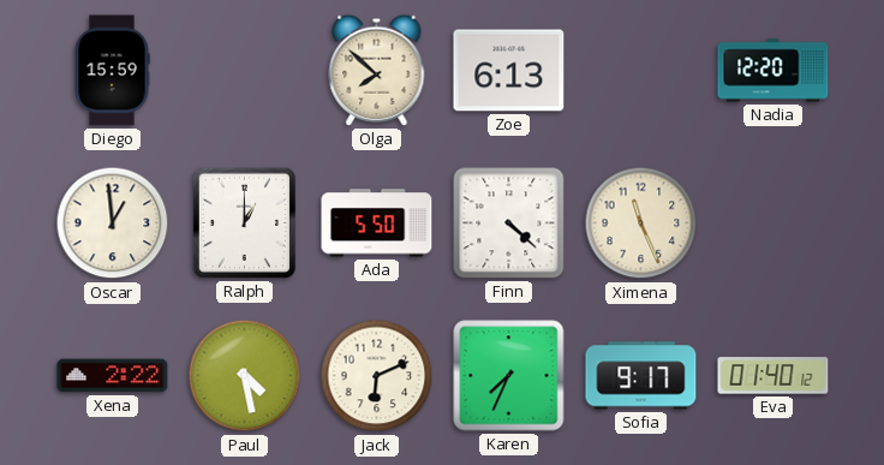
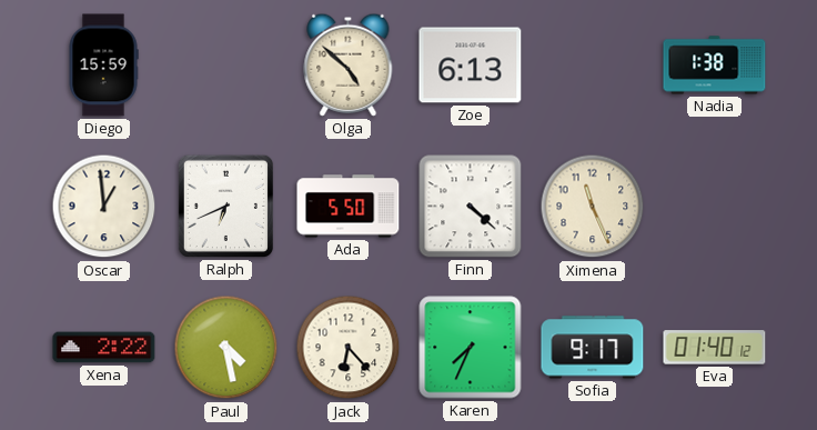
Olga: 7:52 -> 4:52 (349, 64)
Nadia: 12:20 -> 1:38 (715, 66)
Ralph: 1:00 -> 6:41 (225, 206)
Jack: 6:11 -> 6:23 (349, 348)
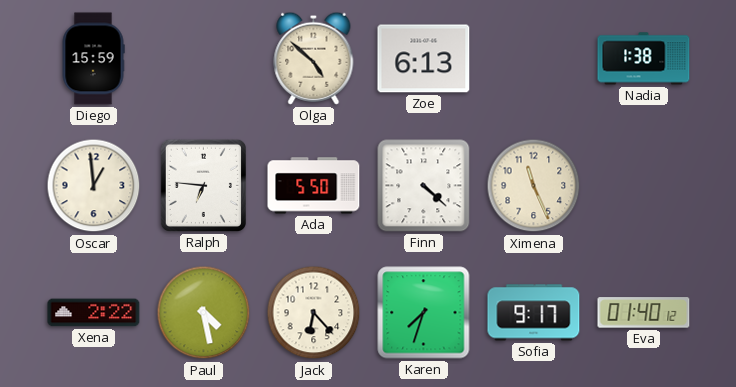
Ralph: 6:41 -> 6:46 (203, 185)
Karen: 7:34 -> 7:33 (424, 313)
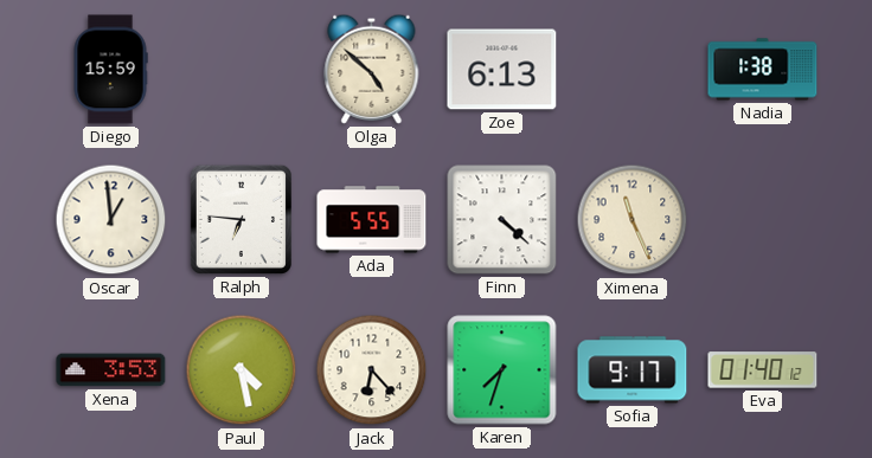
Ada: 5:50 -> 5:55 (372, 220)
Xena: 2:22 -> 3:53 (111, 370)
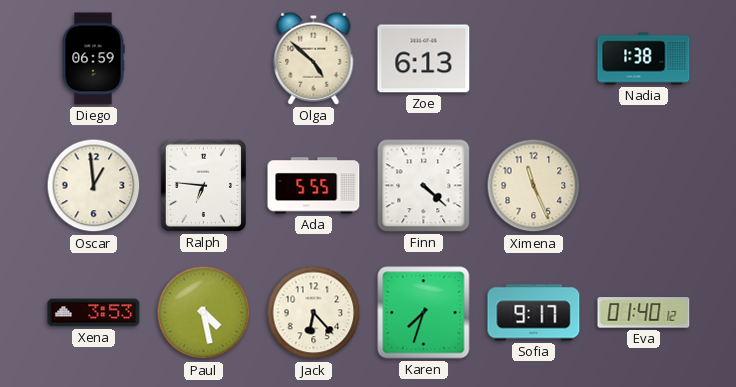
Diego: 15:59 -> 06:59 (93, 59)
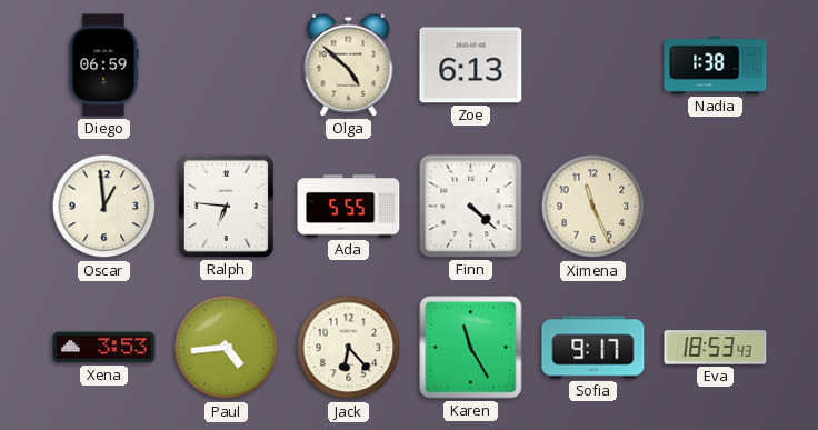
Paul: 4:28 -> 4:44 (227, 348)
Karen: 7:33 -> 11:25 (471, 348)
Eva: 01:40 -> 18:53 (716, 348)
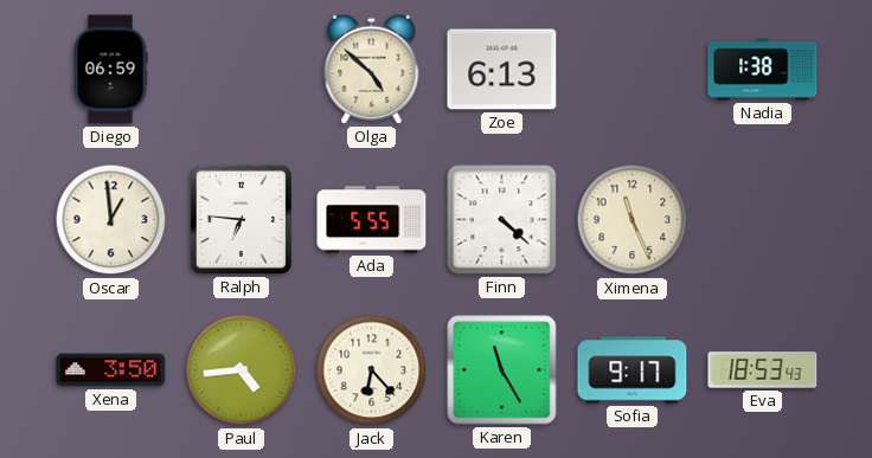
Xena: 3:53 -> 3:50 (111, 370)
